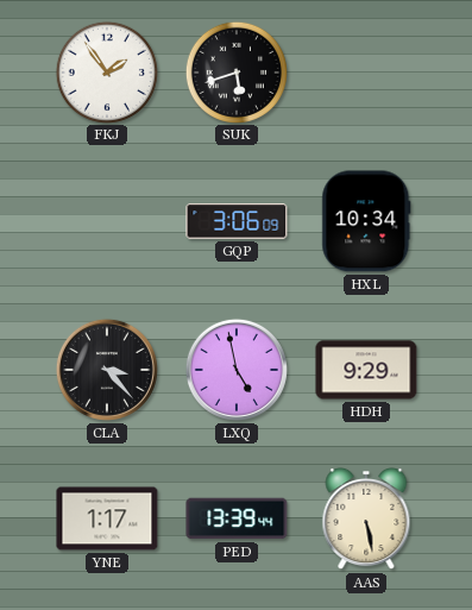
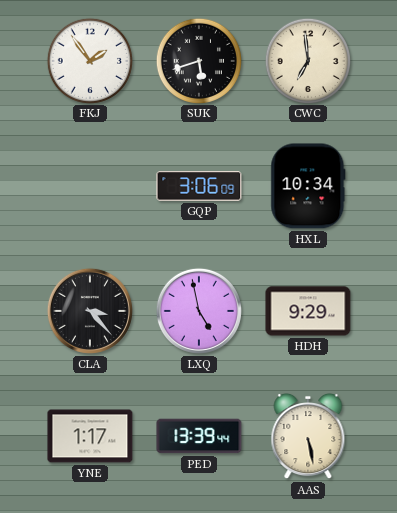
CWC: none -> 6:59 (307, 60)
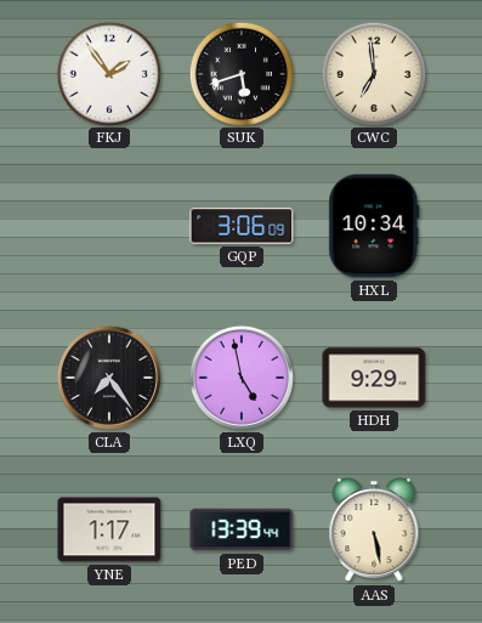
CLA: 3:23 -> 7:24 (109, 378)
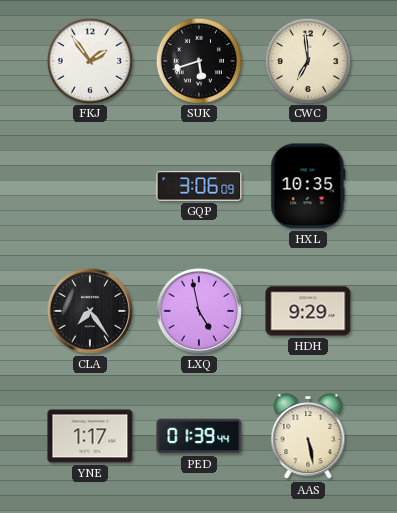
HXL: 10:34 -> 10:35 (308, 186)
PED: 13:39 -> 01:39 (199, 436)
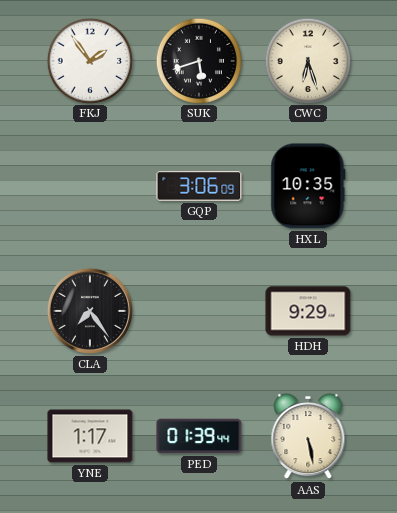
CWC: 6:59 -> 6:27 (307, 60)
LXQ: 4:58 -> none (199, 311)
